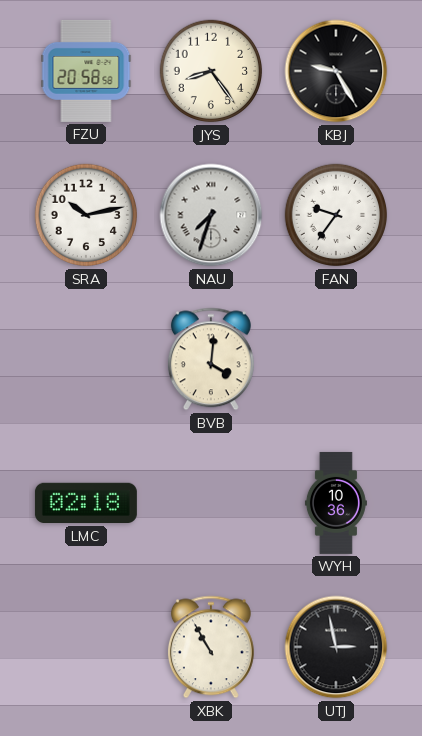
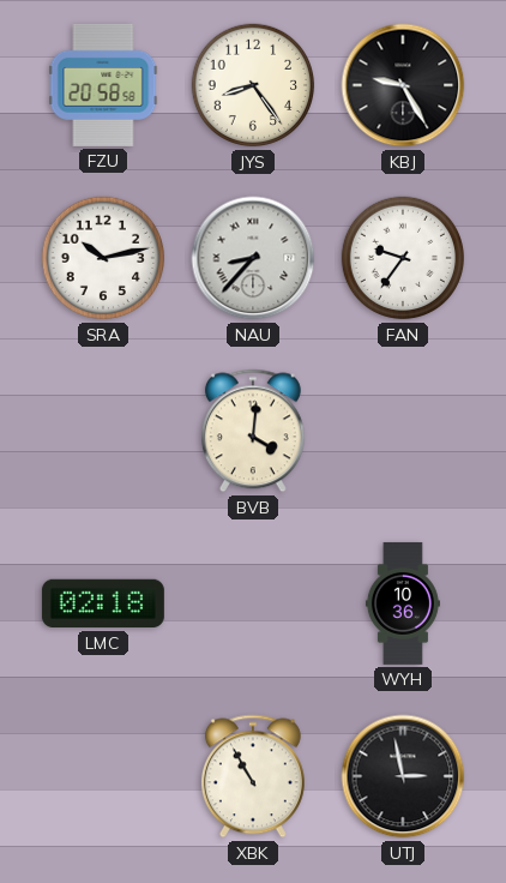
NAU: 7:33 -> 8:37 (253, 258)
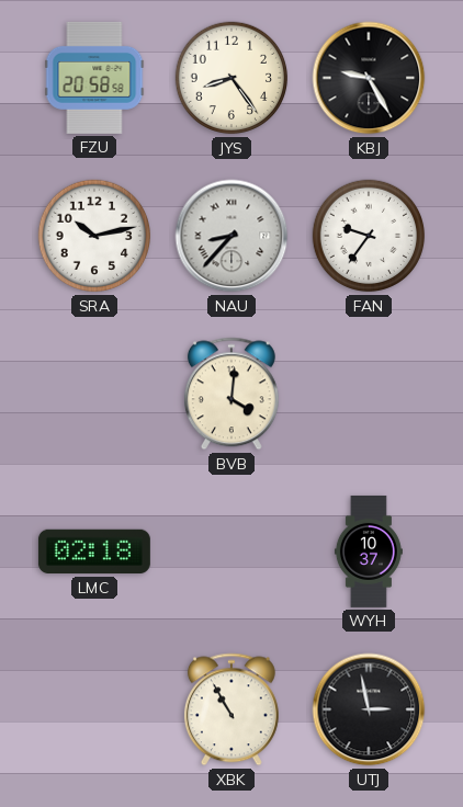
WYH: 10:36 -> 10:37 (369, 552)
